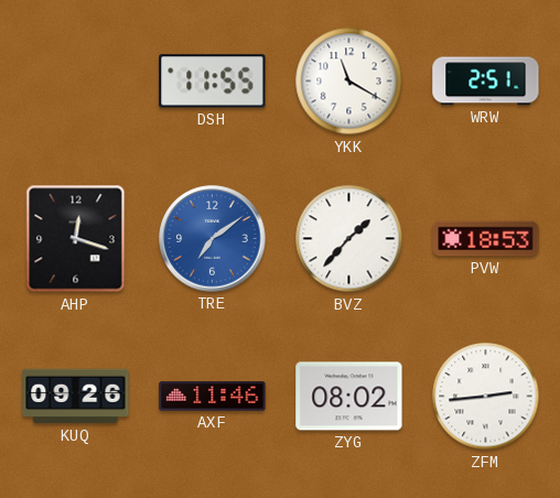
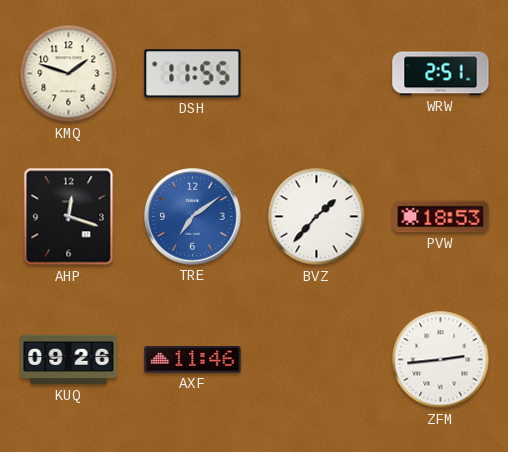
KMQ: none -> 1:48 (69, 74)
YKK: 11:20 -> none (349, 82)
ZYG: 08:02 -> none (349, 397)
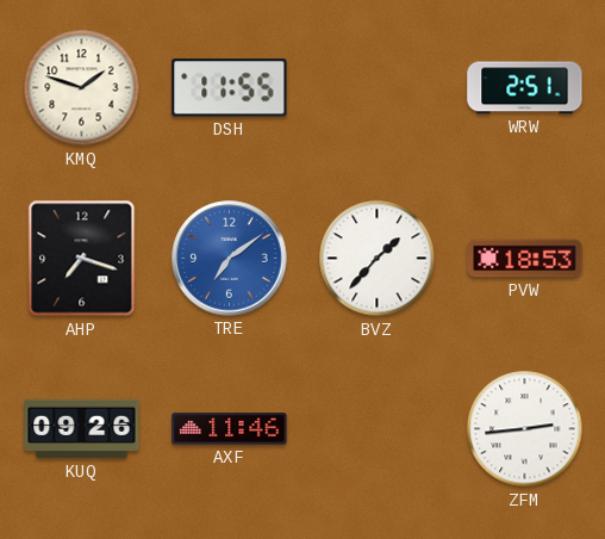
AHP: 12:18 -> 7:18 (82, 259)
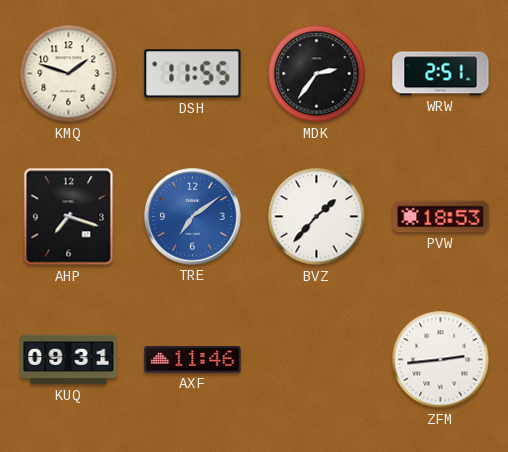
MDK: none -> 2:36 (317, 74)
KUQ: 09:26 -> 09:31 (69, 360)
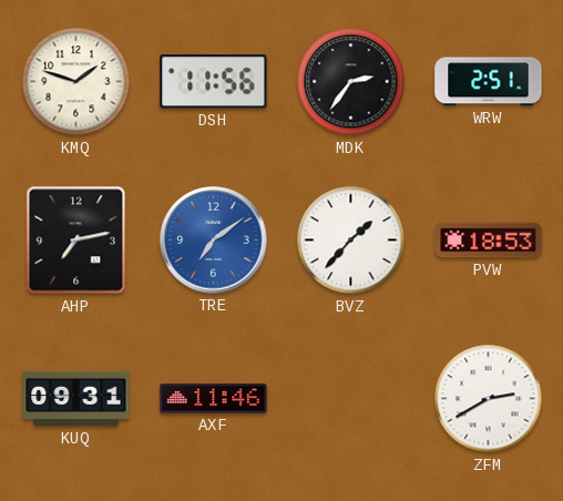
DSH: 11:55 -> 11:56 (214, 82)
AHP: 7:18 -> 7:13 (76, 241)
ZFM: 2:44 -> 2:40 (489, 399)
